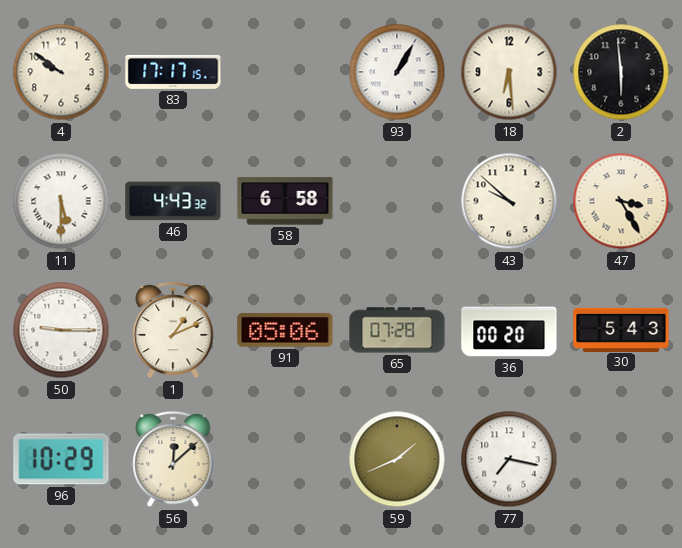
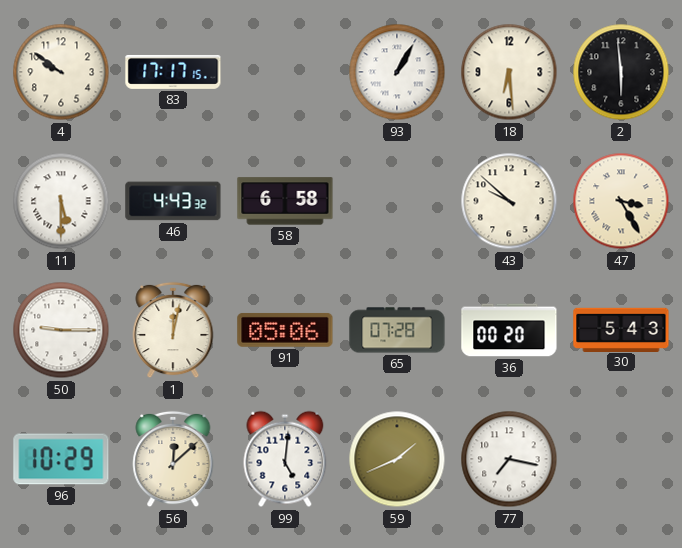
1: 1:11 -> 12:02 (173, 330)
99: none -> 5:01 (285, 459)
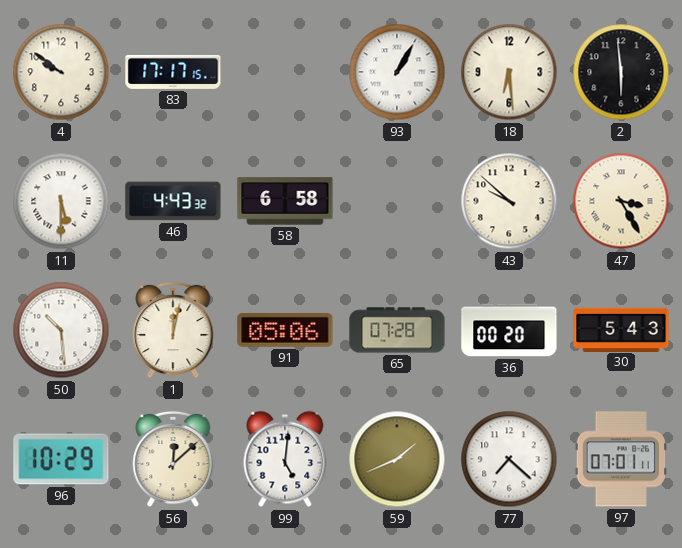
50: 9:15 -> 10:29 (61, 330)
77: 7:17 -> 7:22 (509, 459)
97: none -> 07:01 (621, 459)
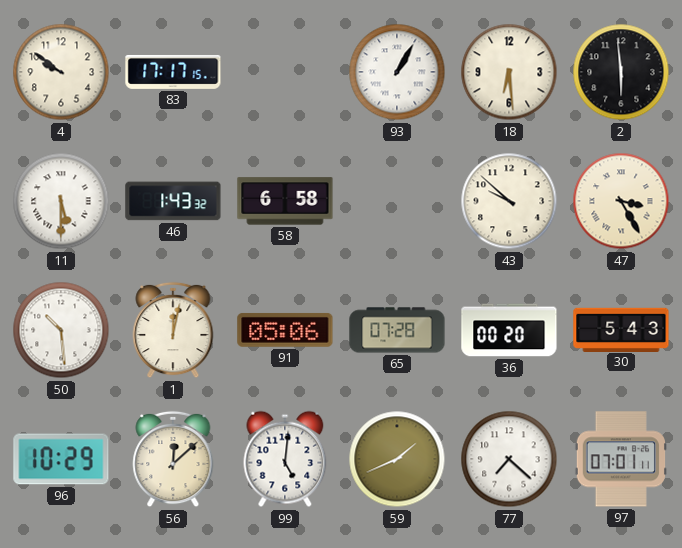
46: 4:43 -> 1:43 (173, 201)
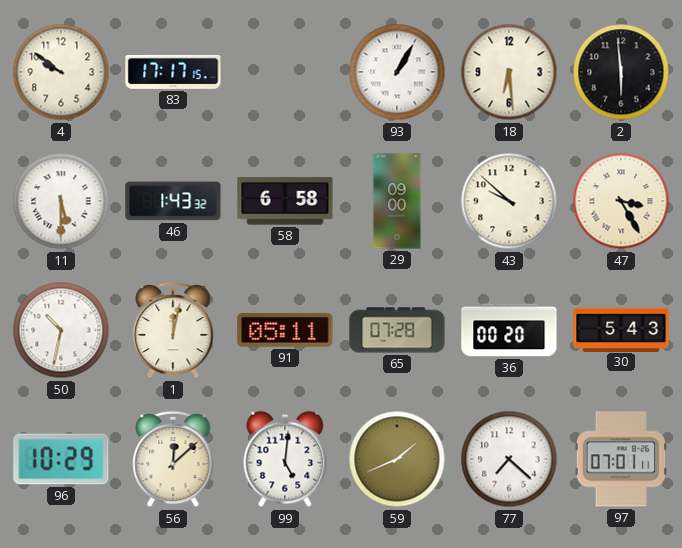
29: none -> 09:00 (397, 201)
50: 10:29 -> 10:32 (61, 330)
91: 05:06 -> 05:11 (285, 330)
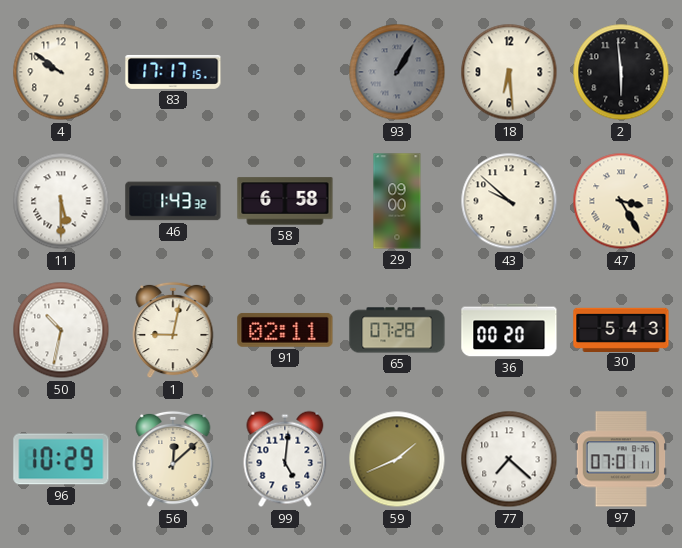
93 dial: white -> grey (397, 72)
1: 12:02 -> 9:02 (173, 330)
91: 05:11 -> 02:11 (285, 330)
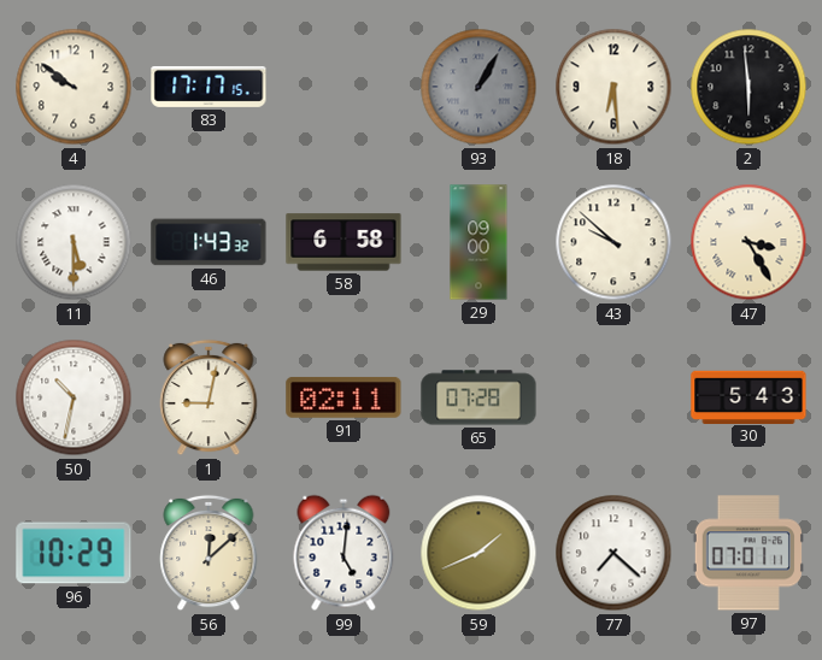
36: 00:20 -> none (509, 330)
